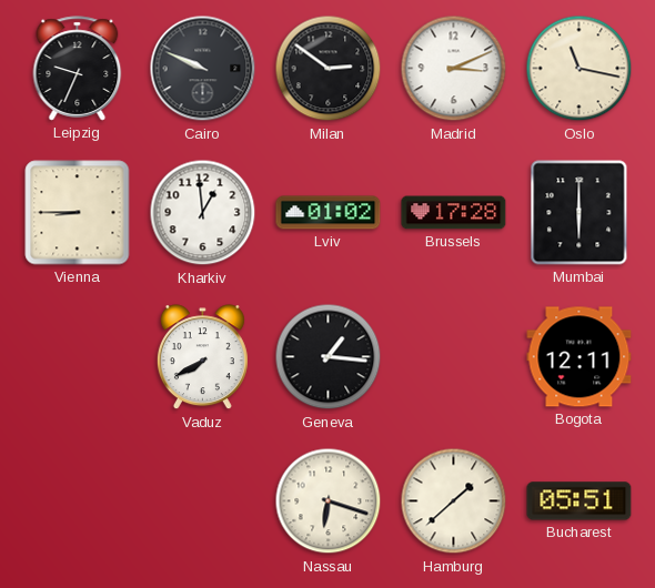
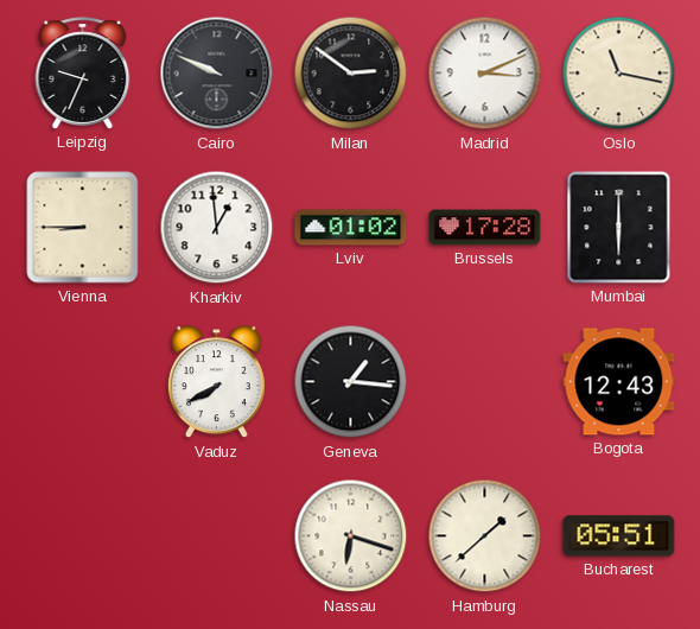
Bogota: 12:11 -> 12:43 (619, 382)
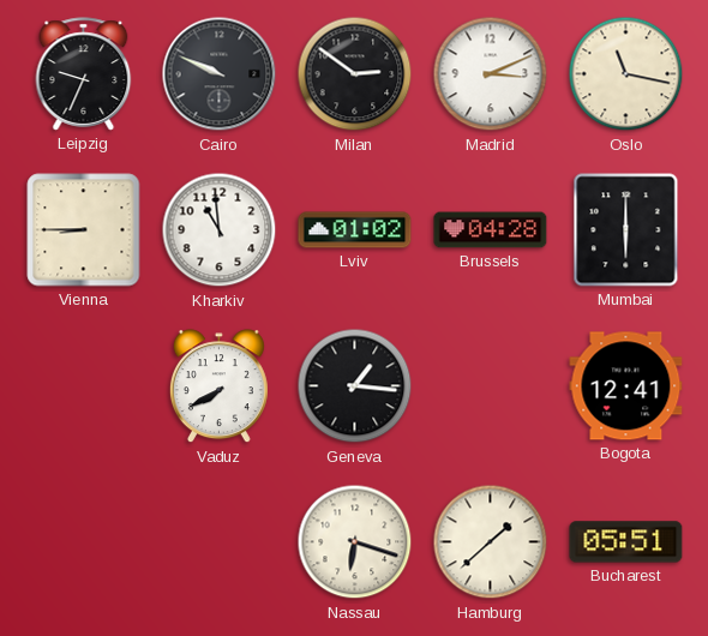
Kharkiv: 12:59 -> 10:59 (220, 230)
Brussels: 17:28 -> 04:28 (491, 230)
Bogota: 12:43 -> 12:41 (626, 386)
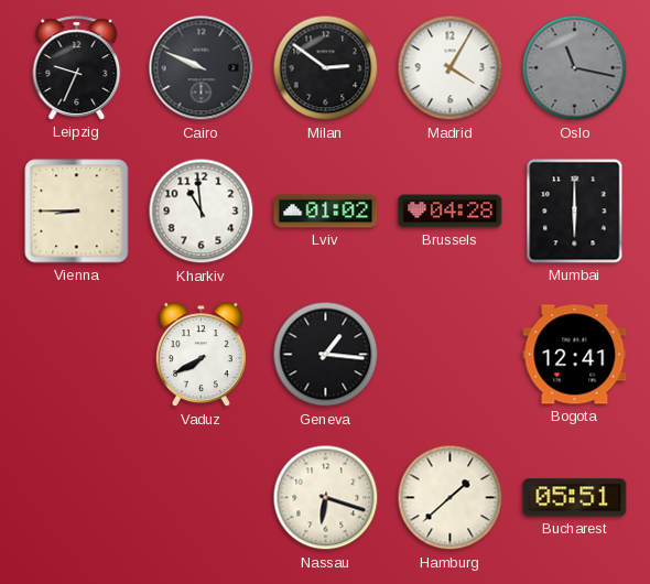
Madrid: 3:11 -> 4:05 (451, 68)
Oslo dial: cream -> grey (575, 68)
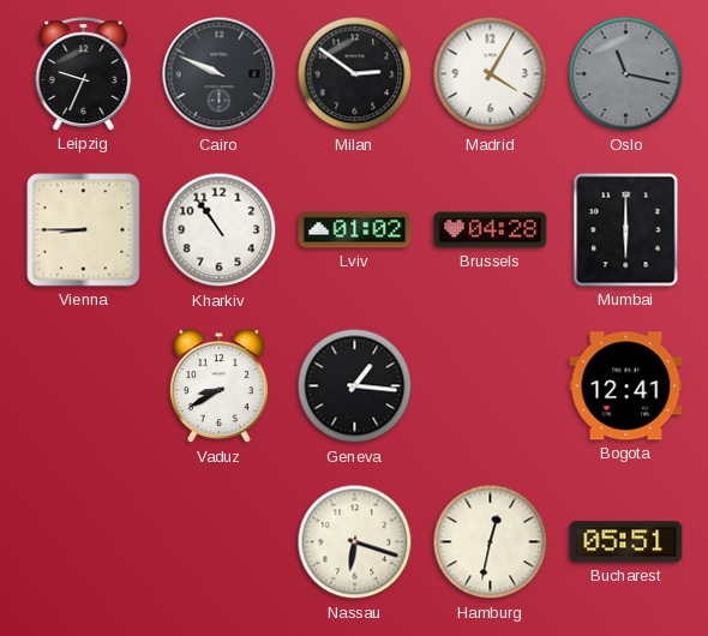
Kharkiv: 10:59 -> 10:54 (220, 230)
Vaduz: 7:40 -> 8:40 (218, 386)
Hamburg: 1:38 -> 12:32 (491, 542)
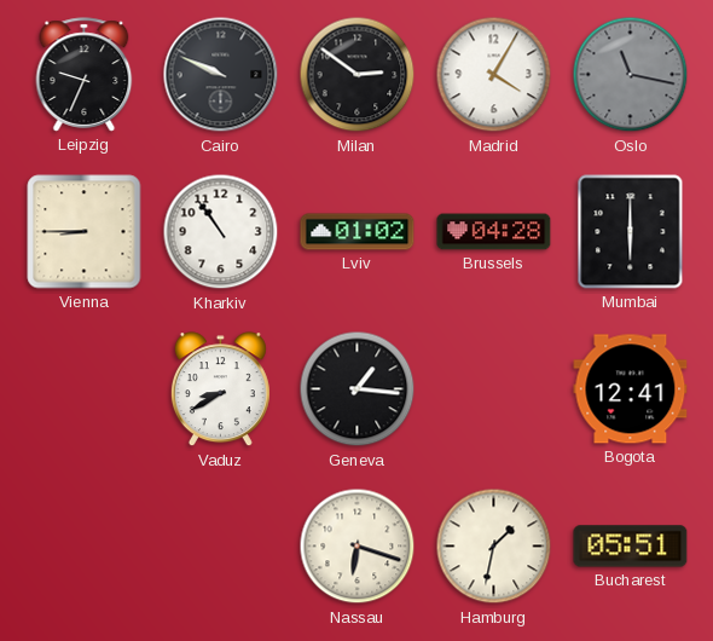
Hamburg: 12:32 -> 1:32 (494, 547)
